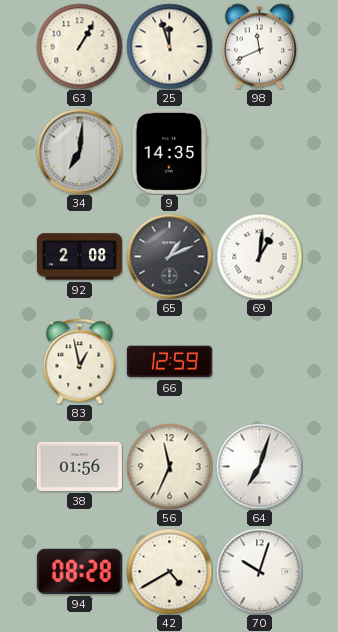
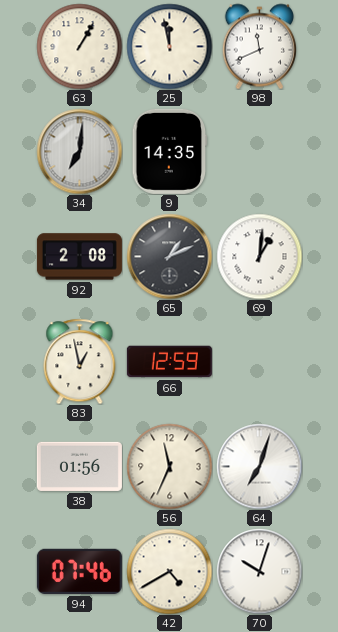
25: 11:57 -> 11:58 (169, 46)
94: 08:28 -> 07:46 (79, 571)
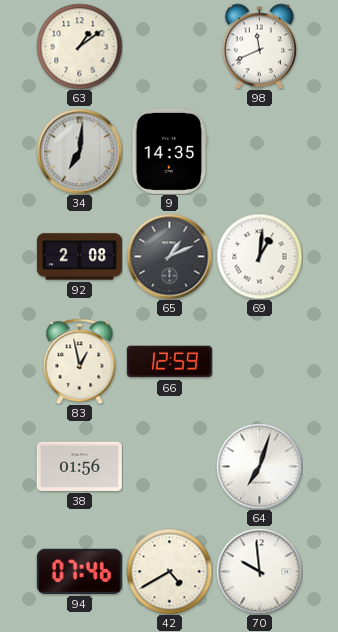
63: 1:05 -> 1:09 (79, 46)
25: 11:58 -> none (169, 46)
56: 11:34 -> none (169, 466)
70: 10:03 -> 9:59 (259, 571)
